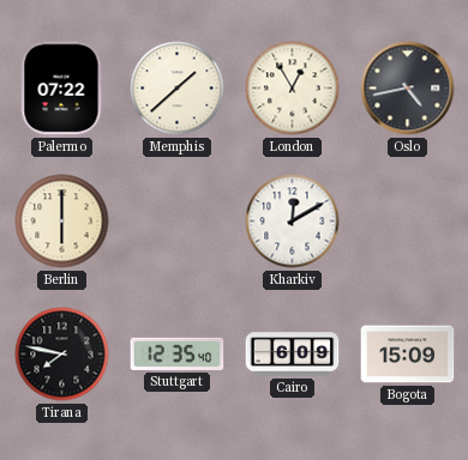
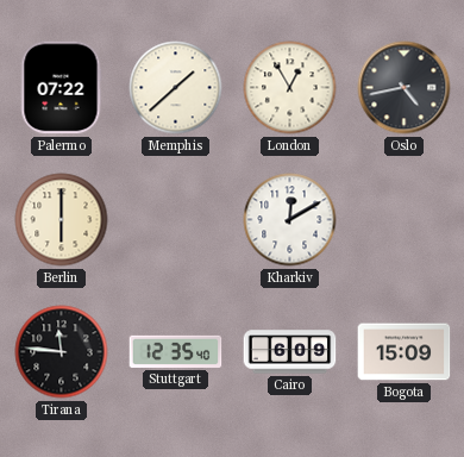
Tirana: 7:47 -> 11:46 (62, 352)
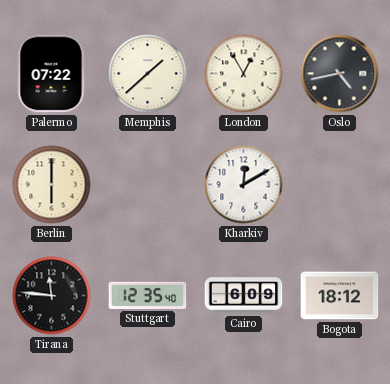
Bogota: 15:09 -> 18:12 (340, 296)
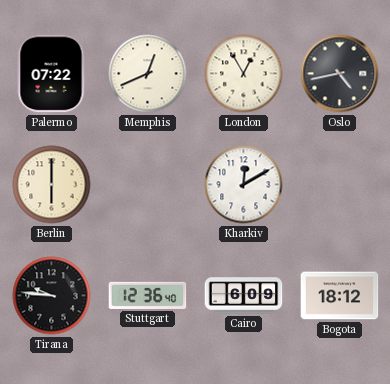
Memphis: 1:38 -> 12:41 (148, 74)
Tirana: 11:46 -> 9:46 (52, 296)
Stuttgart: 12:35 -> 12:36 (148, 295)
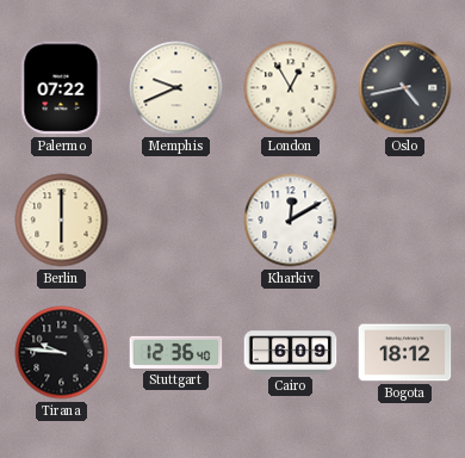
Memphis: 12:41 -> 9:41 (176, 88)
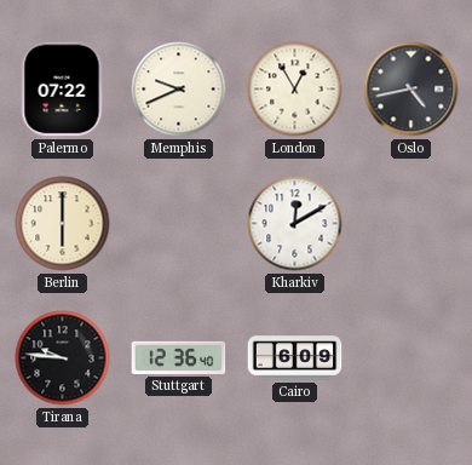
Bogota: 18:12 -> none (405, 353)
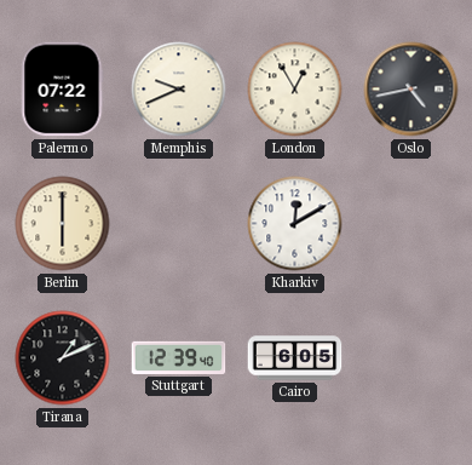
Tirana: 9:46 -> 1:11 (63, 358)
Stuttgart: 12:36 -> 12:39 (179, 357)
Cairo: 6:09 -> 6:05 (295, 358)
